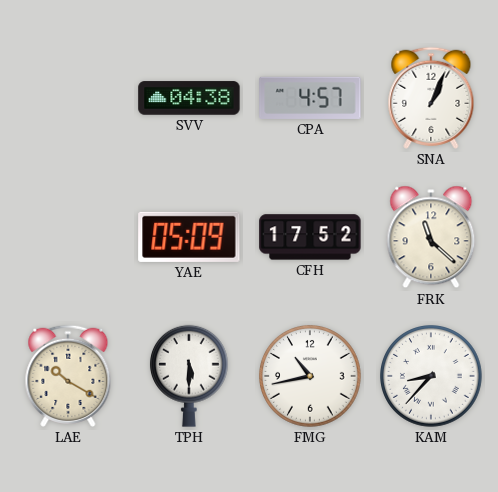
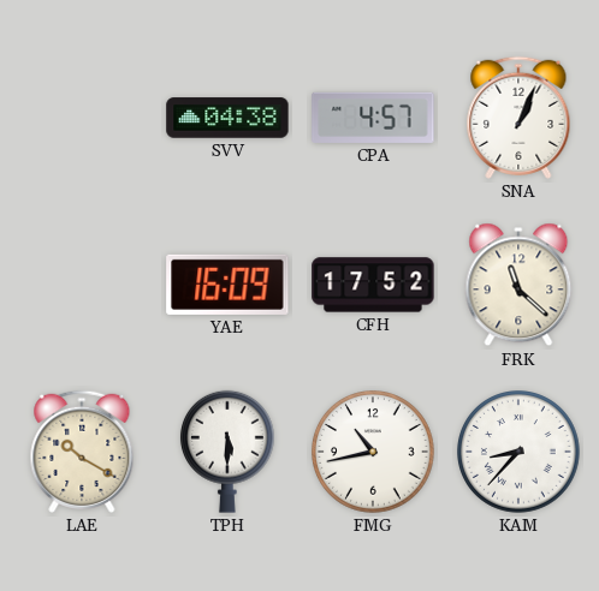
YAE: 05:09 -> 16:09 (227, 285)
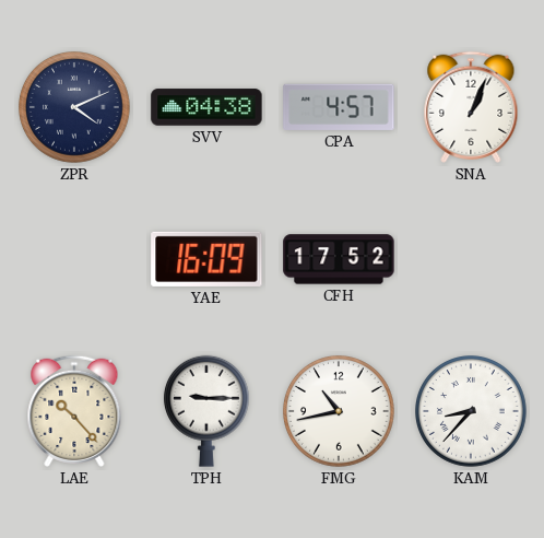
ZPR: none -> 4:11 (75, 108)
FRK: 11:22 -> none (518, 285)
LAE: 10:20 -> 10:23 (74, 411)
TPH: 5:30 -> 9:15 (206, 411)
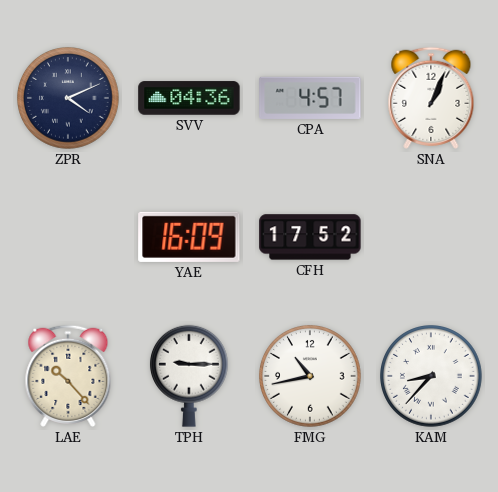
SVV: 04:38 -> 04:36 (189, 98)
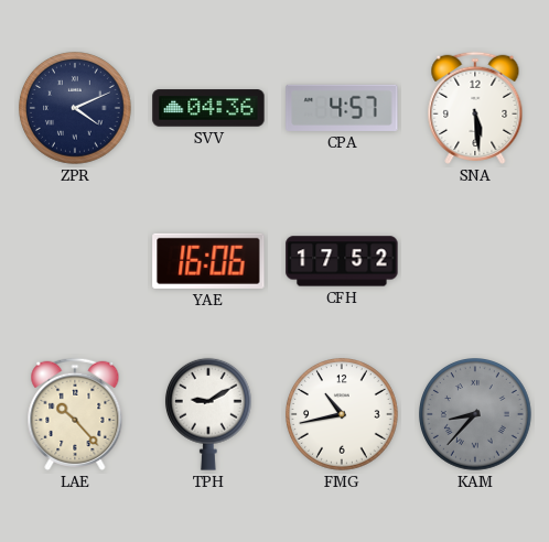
SNA: 1:04 -> 5:29 (475, 108)
YAE: 16:09 -> 16:06 (208, 261)
TPH: 9:15 -> 9:10 (208, 414)
KAM dial: white -> grey (476, 415)
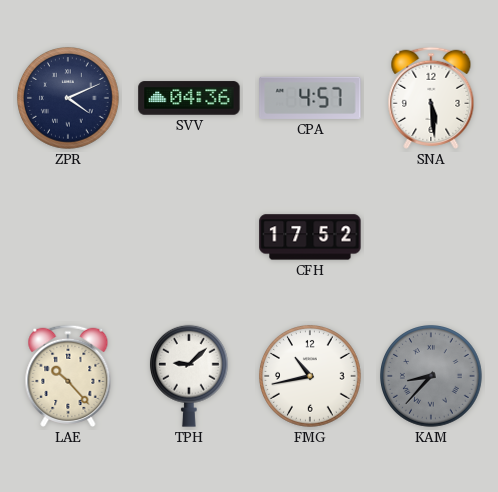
YAE: 16:06 -> none (208, 261)
TPH: 9:10 -> 9:08 (189, 376)
